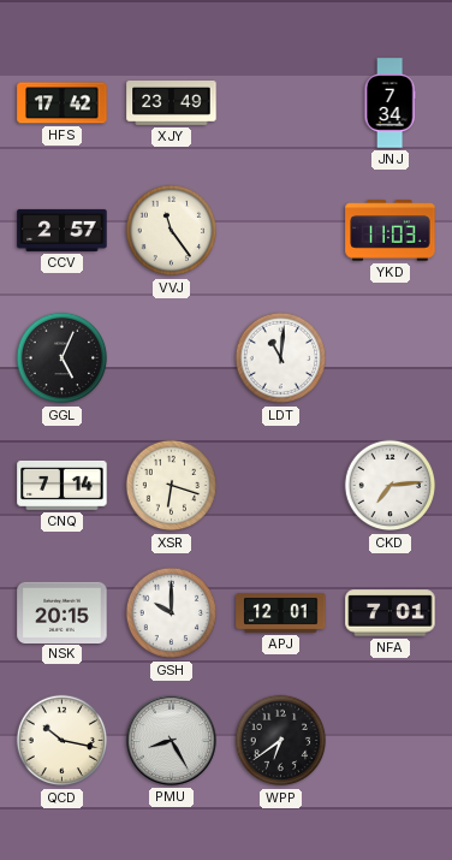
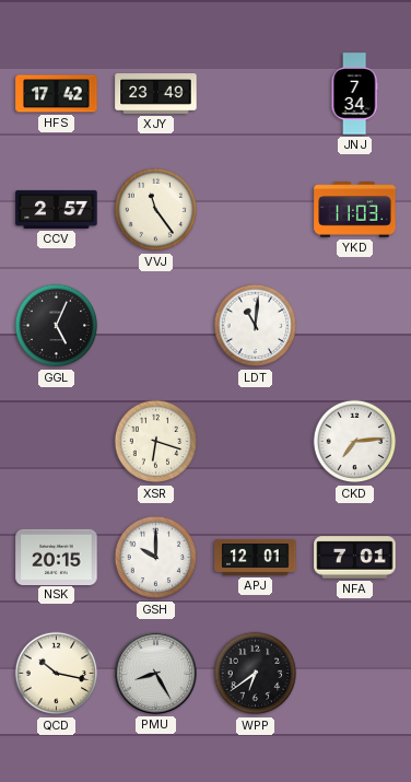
CNQ: 7:14 -> none (63, 485)
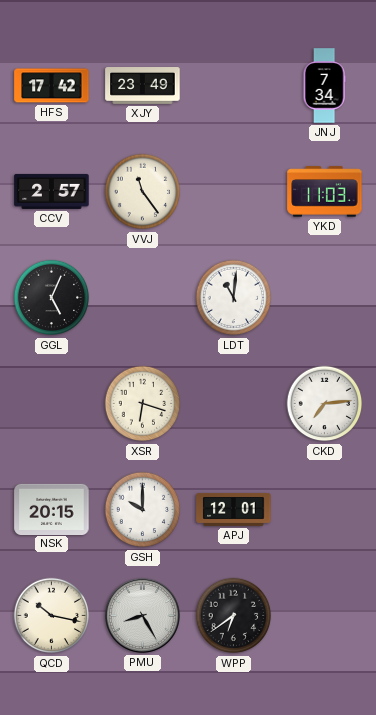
NFA: 7:01 -> none (355, 558)
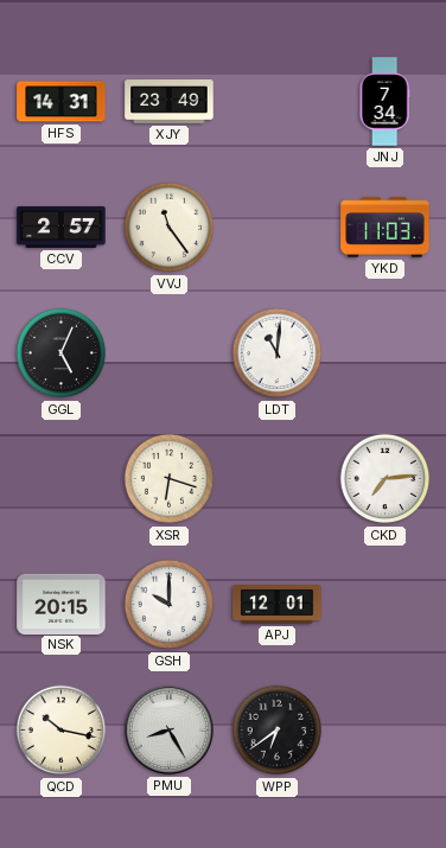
HFS: 17:42 -> 14:31 (62, 102)
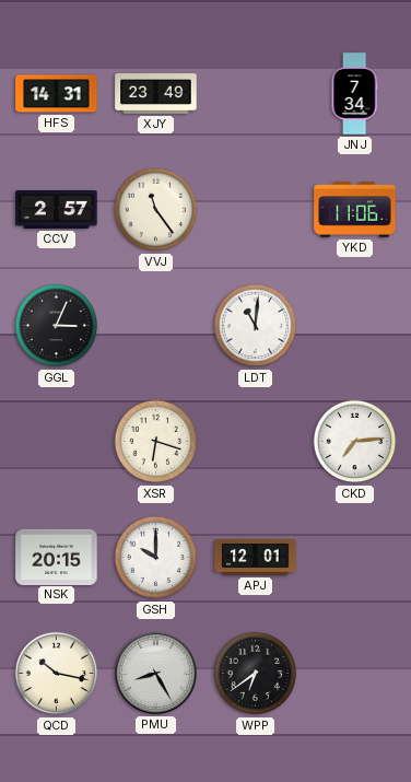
YKD: 11:03 -> 11:06 (355, 210)
GGL: 5:04 -> 3:04 (57, 326)
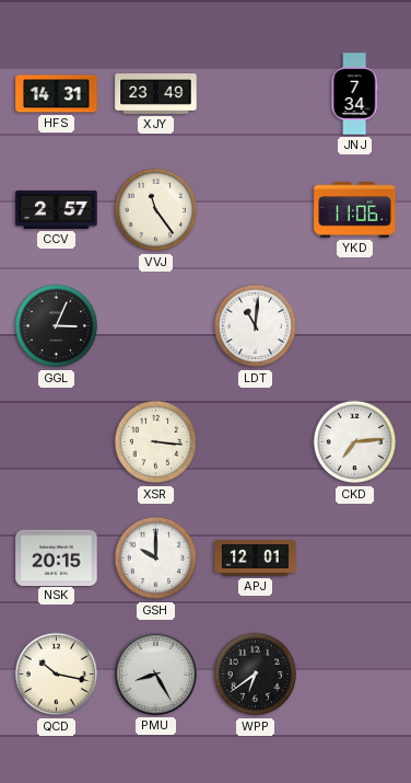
XSR: 6:18 -> 3:16 (156, 442)
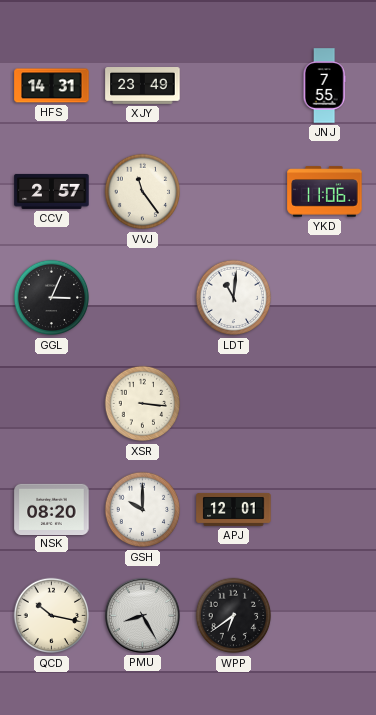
JNJ: 7:34 -> 7:55 (324, 86)
CKD: 7:14 -> none (355, 442)
NSK: 20:15 -> 08:20 (52, 509)
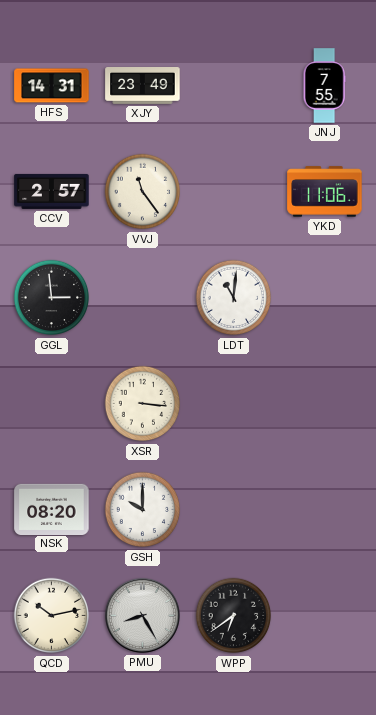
GGL: 3:04 -> 2:59 (52, 298)
APJ: 12:01 -> none (234, 509)
QCD: 10:17 -> 10:13 (52, 616)
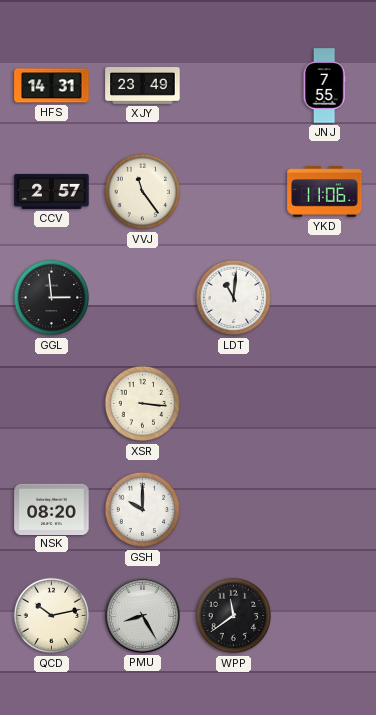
WPP: 6:39 -> 11:39 (234, 616)
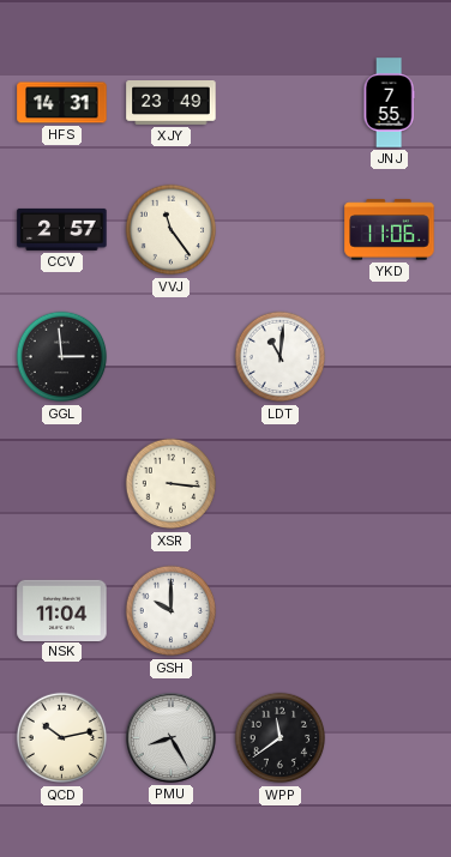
NSK: 08:20 -> 11:04 (62, 610)
